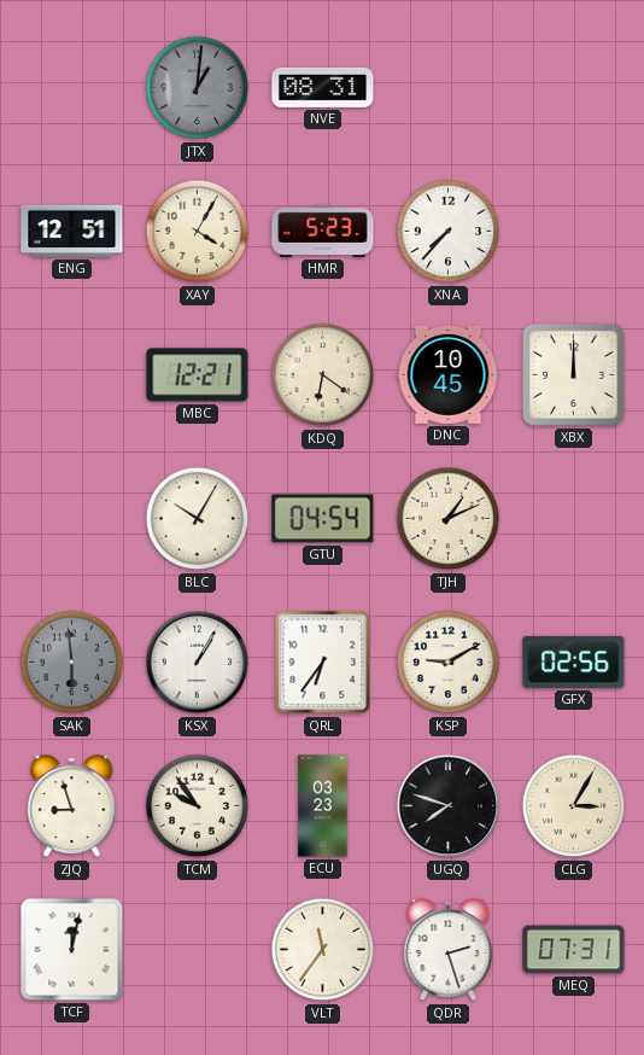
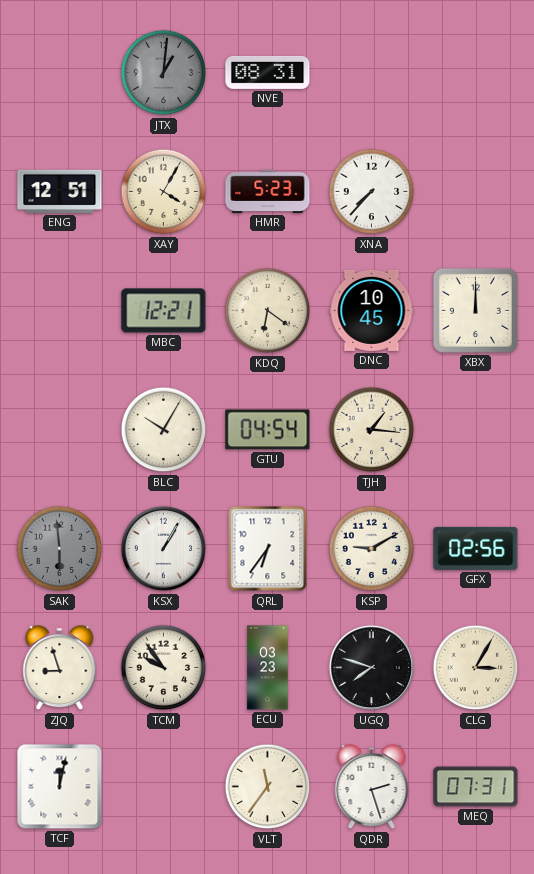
TJH: 1:11 -> 1:16 (372, 430)
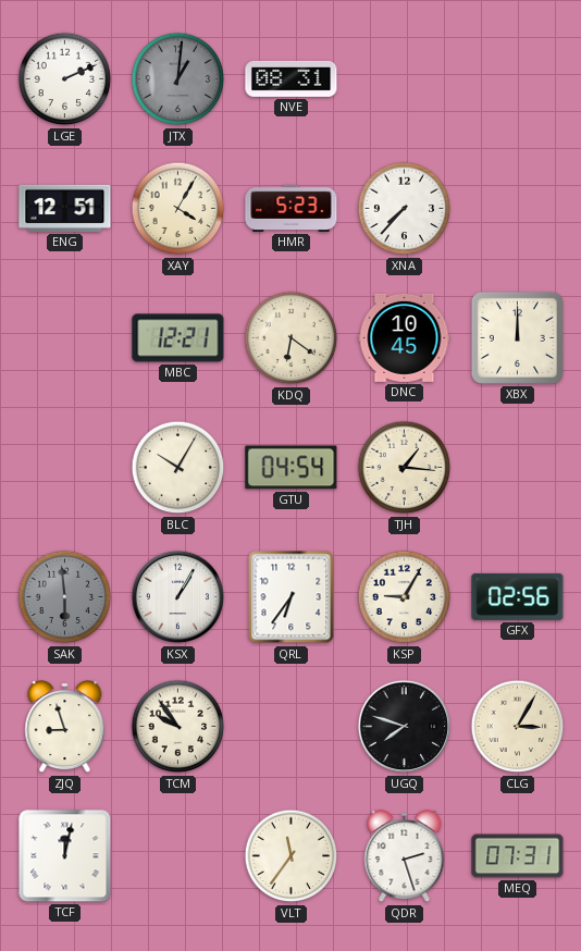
LGE: none -> 2:11 (65, 79)
KSP: 9:10 -> 9:05 (405, 597)
ECU: 03:23 -> none (268, 668)
